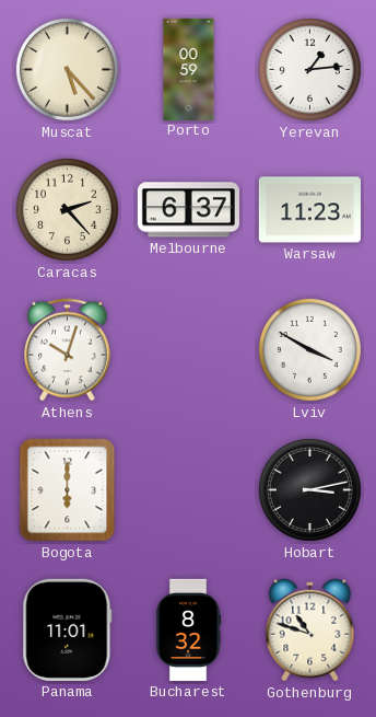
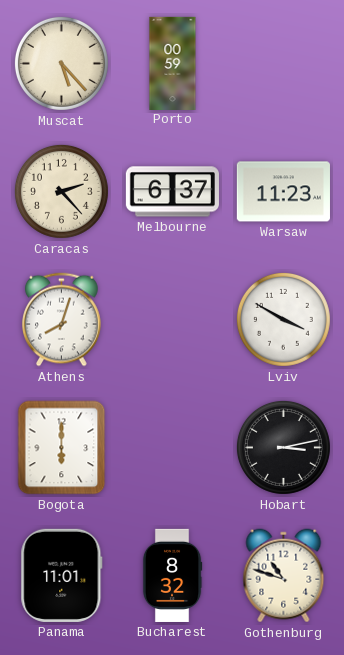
Yerevan: 1:14 -> none (309, 69)
Athens: 10:03 -> 8:03 (62, 320)
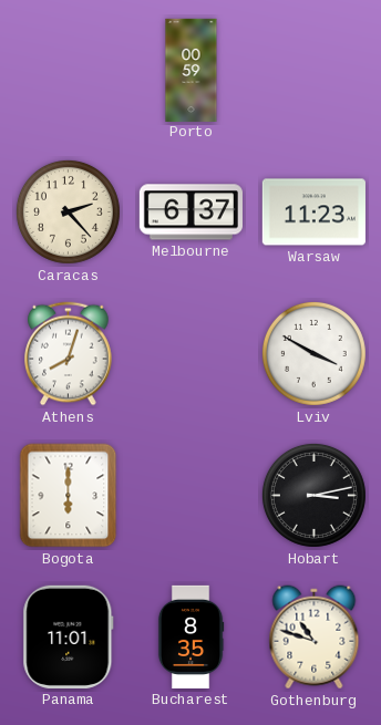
Muscat: 5:23 -> none (61, 63)
Bucharest: 8:32 -> 8:35 (190, 636)
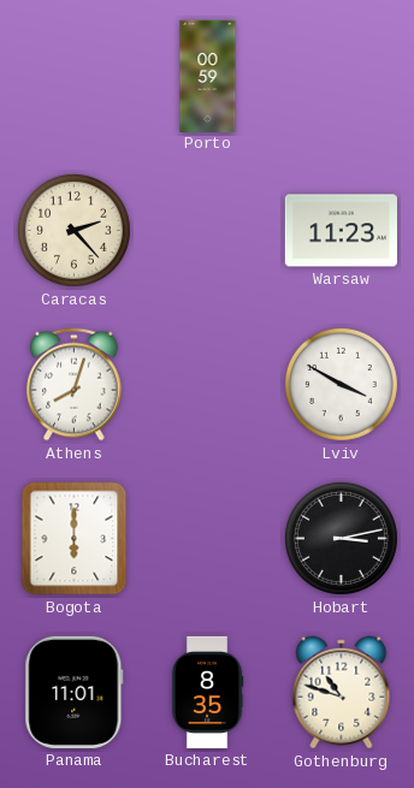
Melbourne: 6:37 -> none (190, 213)
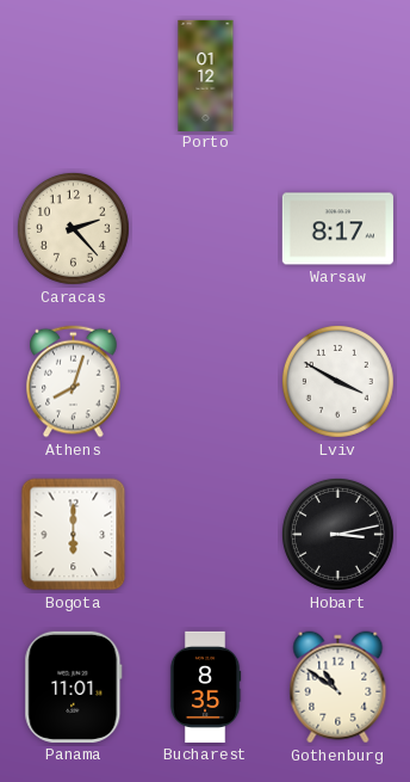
Porto: 00:59 -> 01:12 (206, 75)
Warsaw: 11:23 -> 8:17 (337, 229)
Gothenburg: 10:48 -> 10:51 (338, 688)
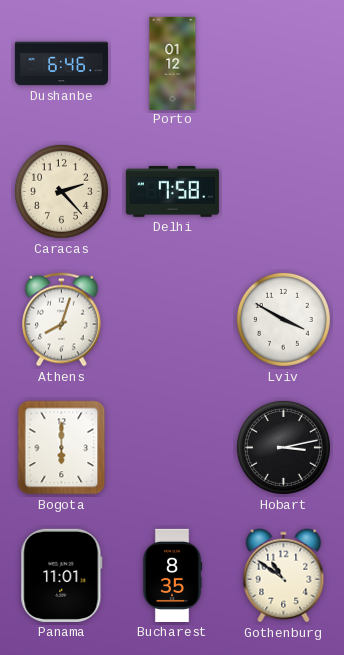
Dushanbe: none -> 6:46 (61, 64)
Delhi: none -> 7:58 (172, 191)
Warsaw: 8:17 -> none (337, 229)
